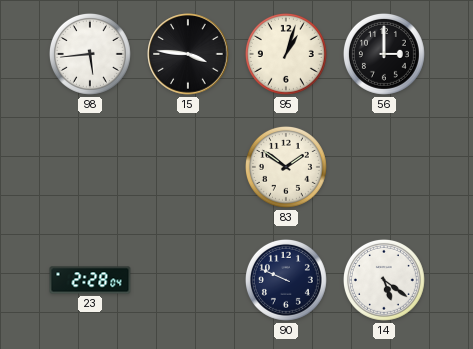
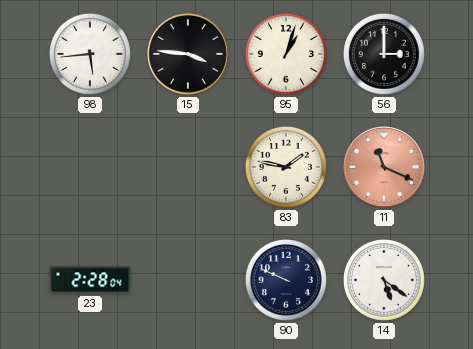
83: 1:51 -> 1:47 (286, 167)
11: none -> 11:19 (384, 167)
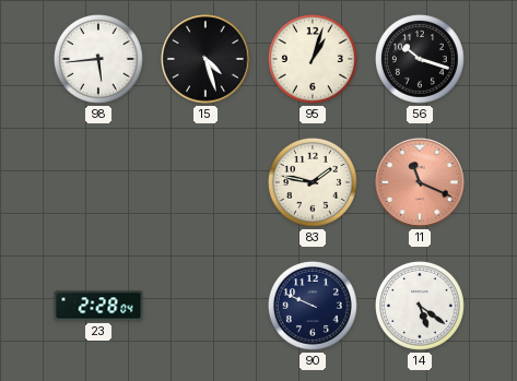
15: 3:46 -> 4:27 (205, 59)
56: 3:00 -> 10:18 (420, 59)
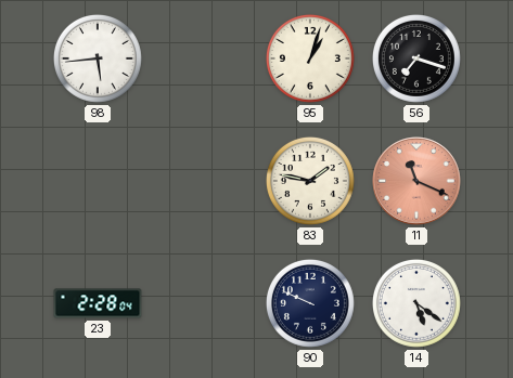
15: 4:27 -> none (205, 59)
56: 10:18 -> 7:18 (416, 58)
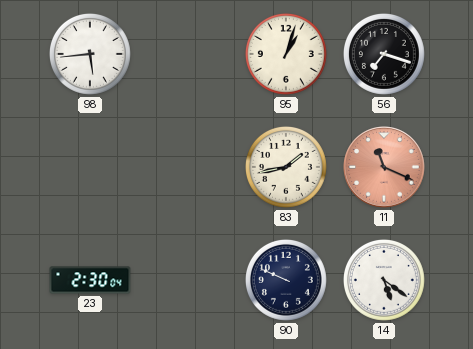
83: 1:47 -> 1:43 (286, 167)
23: 2:28 -> 2:30 (90, 280)
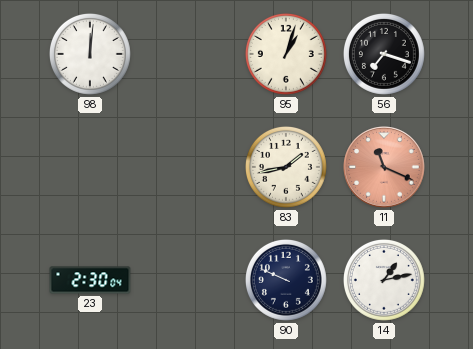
98: 5:44 -> 12:01 (90, 54)
14: 5:21 -> 1:13 (384, 280)
